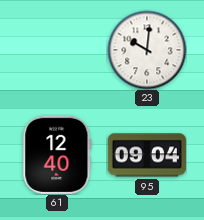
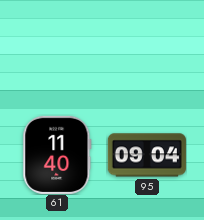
23: 10:01 -> none (147, 50)
61: 12:40 -> 11:40 (57, 155)
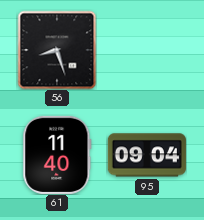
56: none -> 8:27 (57, 50)
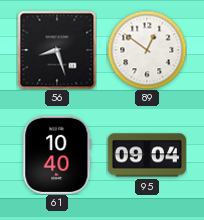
89: none -> 12:51 (147, 50)
61: 11:40 -> 10:40 (57, 155)
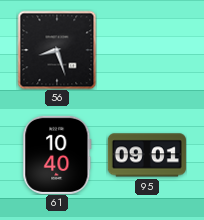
89: 12:51 -> none (147, 50)
95: 09:04 -> 09:01 (147, 155)
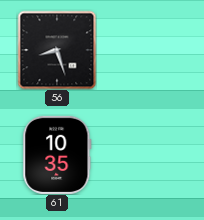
61: 10:40 -> 10:35 (57, 155)
95: 09:01 -> none (147, 155)
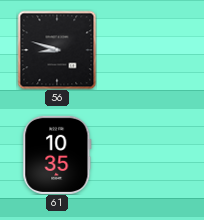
56: 8:27 -> 8:48 (57, 50)
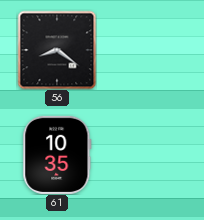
56: 8:48 -> 8:21 (57, 50)
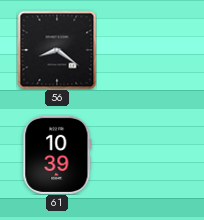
61: 10:35 -> 10:39 (57, 155)
